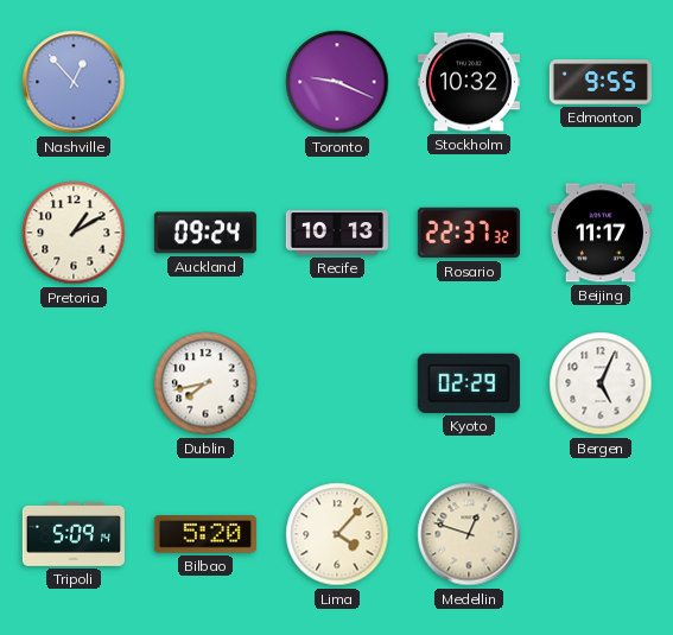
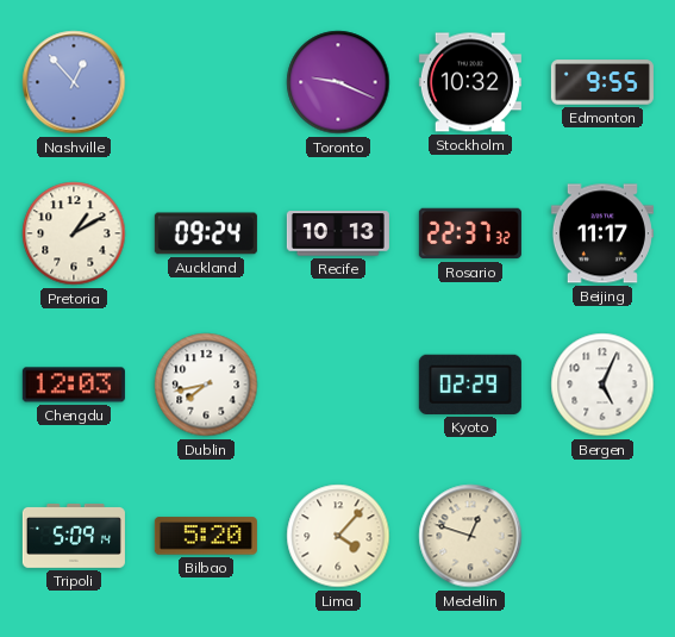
Chengdu: none -> 12:03 (74, 385)
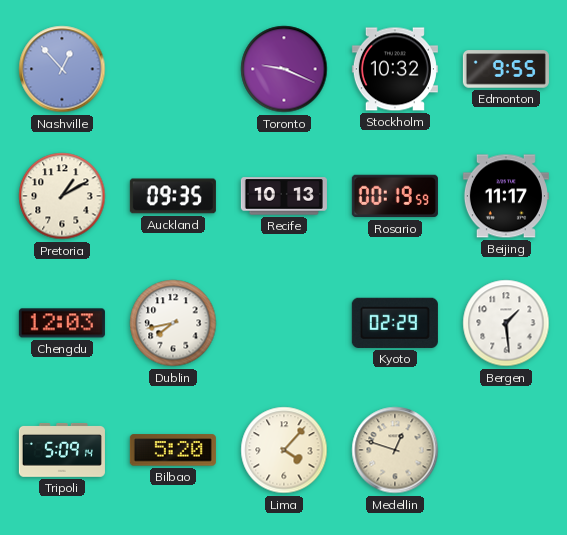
Auckland: 09:24 -> 09:35 (173, 196)
Rosario: 22:37 -> 00:19 (395, 196)
Bergen: 5:04 -> 1:29 (506, 323)
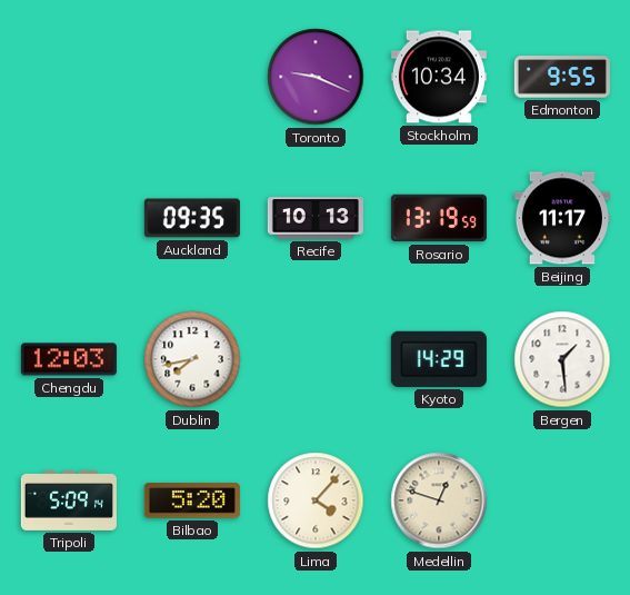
Nashville: 12:53 -> none (62, 69)
Stockholm: 10:32 -> 10:34 (439, 77)
Pretoria: 1:10 -> none (62, 196)
Rosario: 00:19 -> 13:19 (439, 218)
Kyoto: 02:29 -> 14:29 (439, 359)
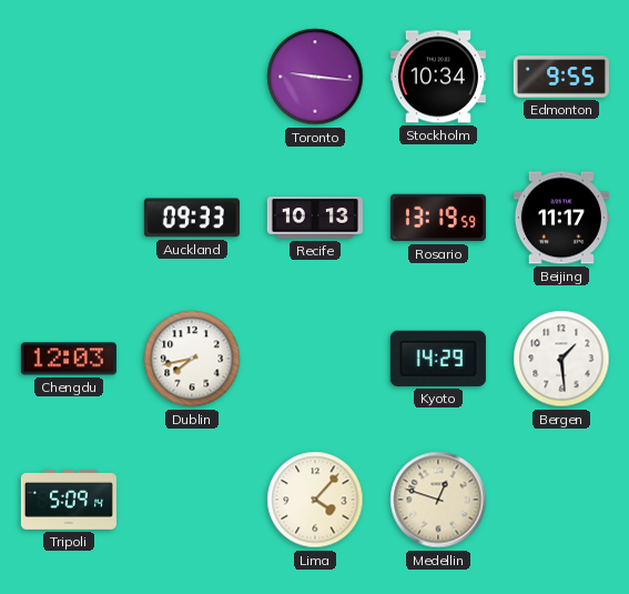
Toronto: 9:19 -> 9:16 (315, 77)
Auckland: 09:35 -> 09:33 (192, 218)
Bilbao: 5:20 -> none (192, 500)
